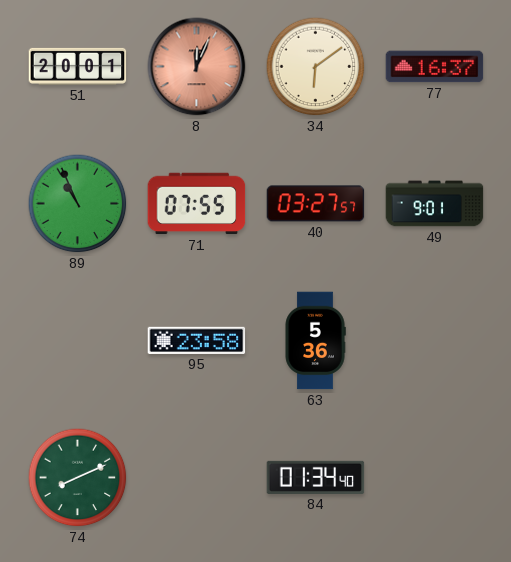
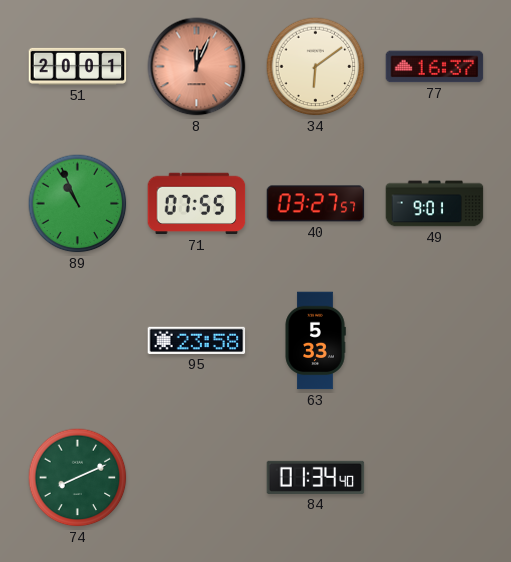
63: 5:36 -> 5:33 (315, 341)
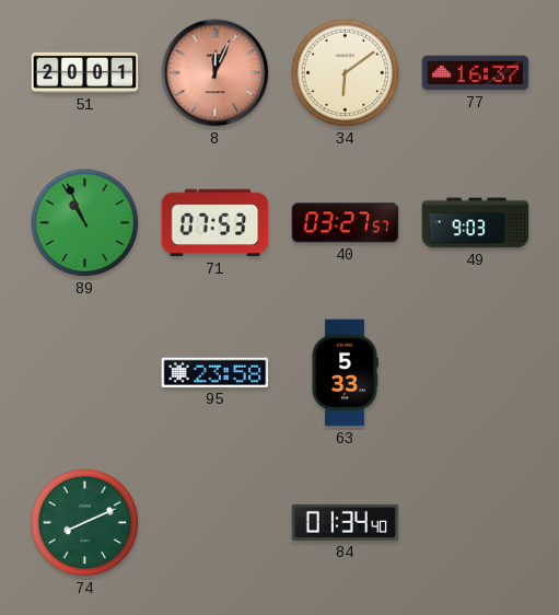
71: 07:55 -> 07:53 (216, 223)
49: 9:01 -> 9:03 (476, 223)
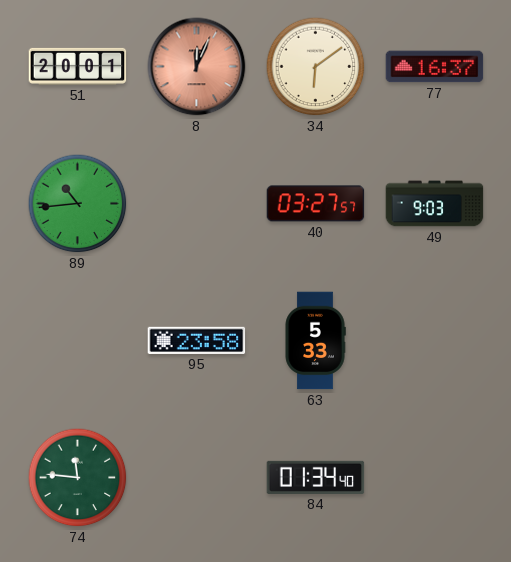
89: 10:56 -> 10:44 (78, 204)
71: 07:53 -> none (216, 223)
74: 8:11 -> 11:46 (78, 478)
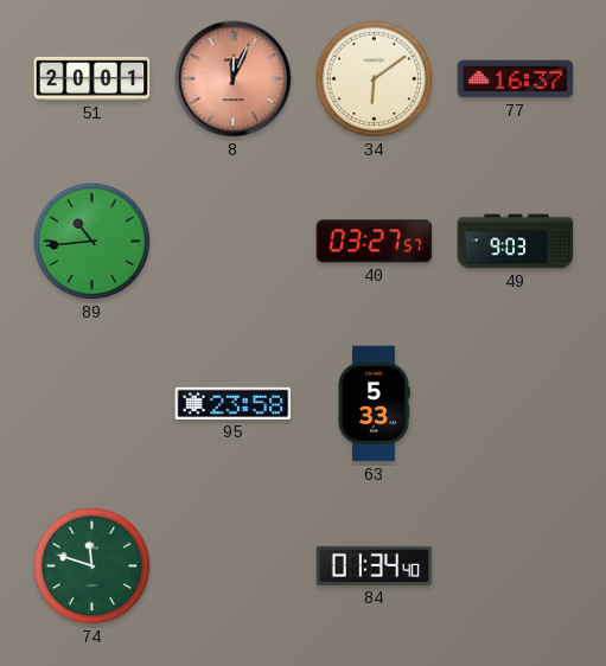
74: 11:46 -> 11:48 (93, 566)
